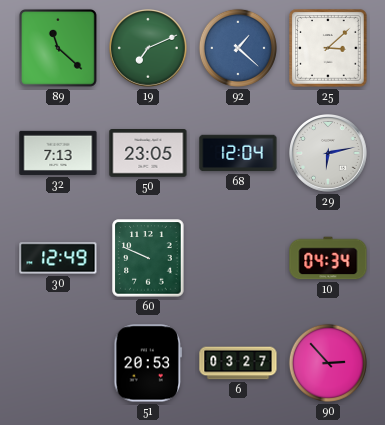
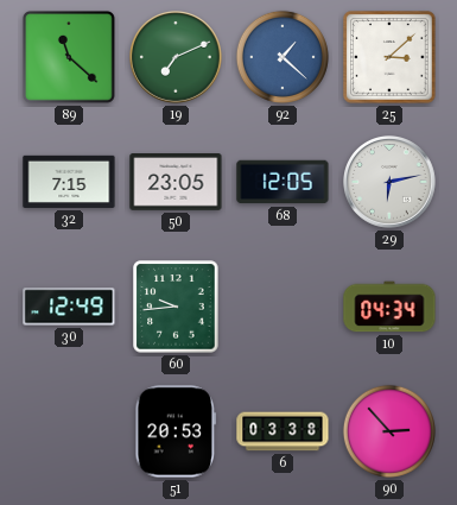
32: 7:13 -> 7:15 (69, 182)
68: 12:04 -> 12:05 (283, 182)
60: 9:49 -> 9:44 (176, 307)
6: 03:27 -> 03:38 (283, 431)
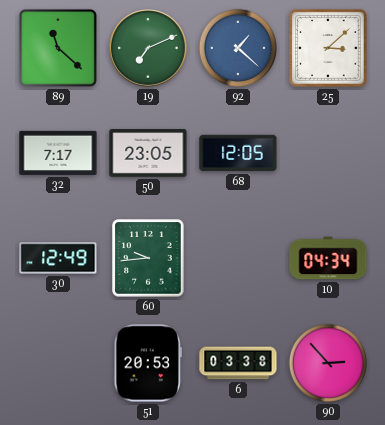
32: 7:15 -> 7:17 (58, 153)
29: 6:13 -> none (391, 183)
